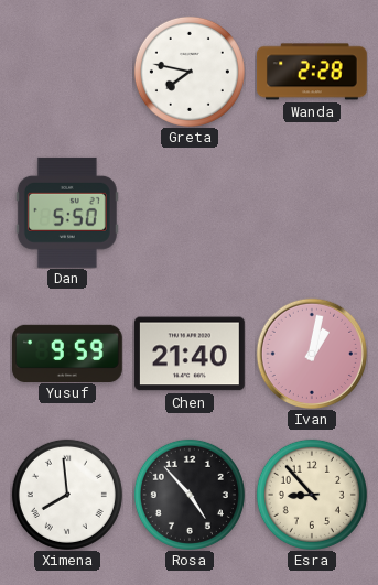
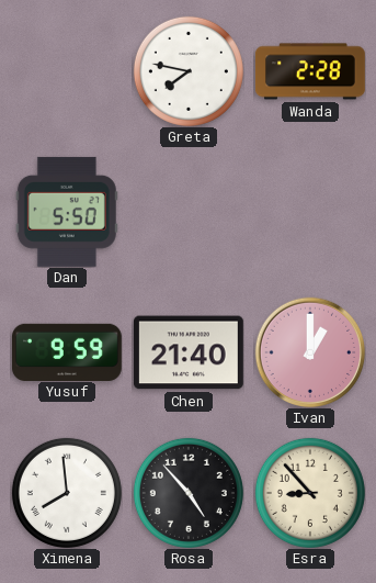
Ivan: 1:02 -> 1:00 (310, 352)
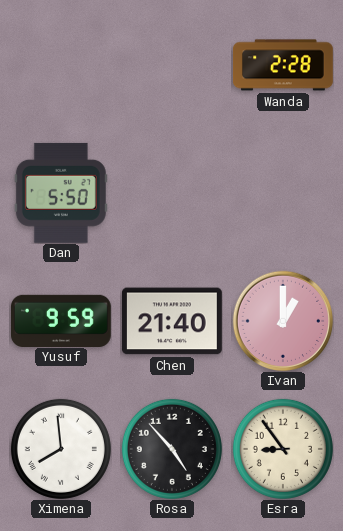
Greta: 7:47 -> none (189, 71)
Esra: 8:53 -> 8:54 (283, 449)
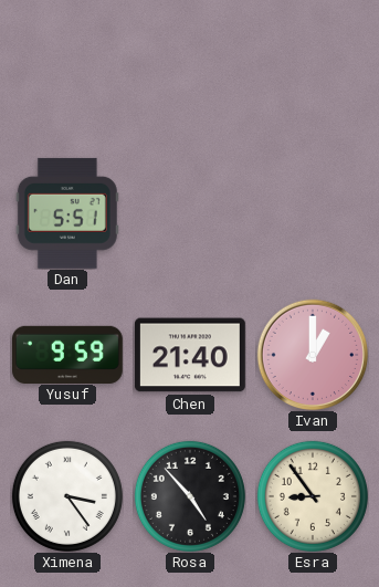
Wanda: 2:28 -> none (283, 65)
Dan: 5:50 -> 5:51 (67, 213)
Ximena: 7:59 -> 3:24 (67, 496)
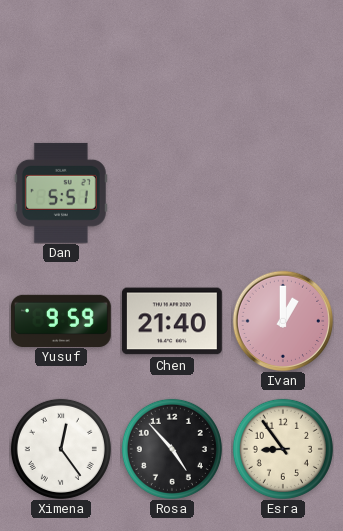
Ximena: 3:24 -> 12:24 (61, 449)
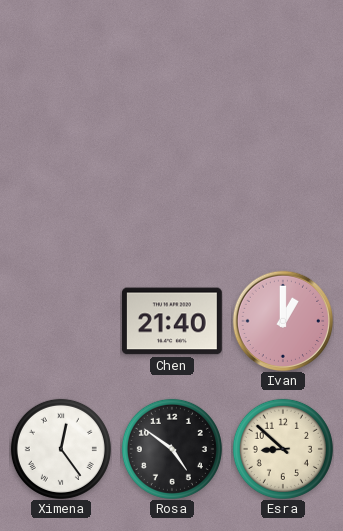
Dan: 5:51 -> none (61, 193)
Yusuf: 9:59 -> none (61, 320)
Rosa: 4:53 -> 4:51 (172, 449)
Esra: 8:54 -> 8:52 (283, 449)
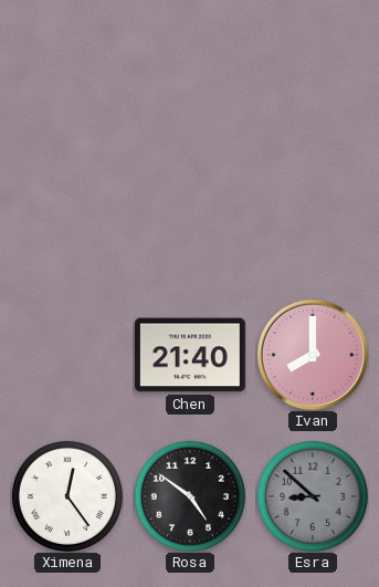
Ivan: 1:00 -> 8:00 (313, 355)
Esra dial: cream -> grey (313, 496)
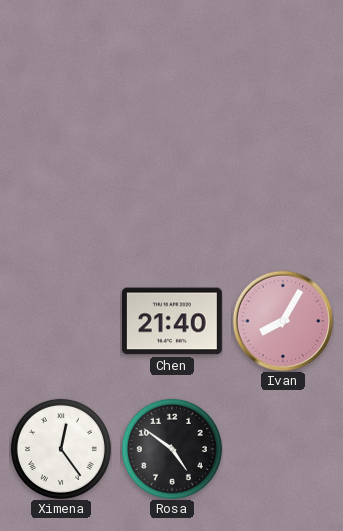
Ivan: 8:00 -> 8:05 (283, 321)
Esra: 8:52 -> none (313, 496)
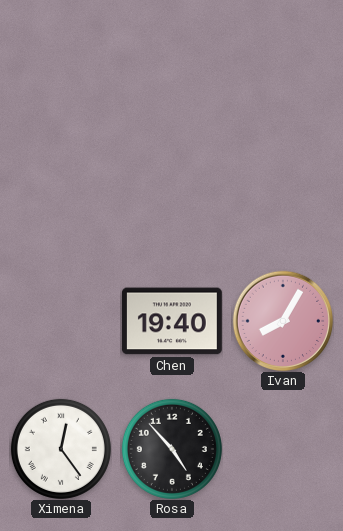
Chen: 21:40 -> 19:40 (172, 321)
Rosa: 4:51 -> 4:53 (172, 449)
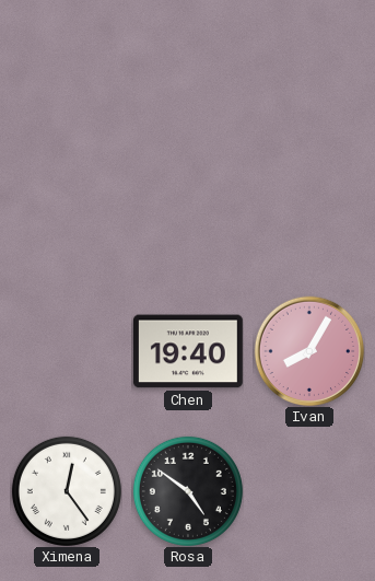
Rosa: 4:53 -> 4:51 (188, 491)
